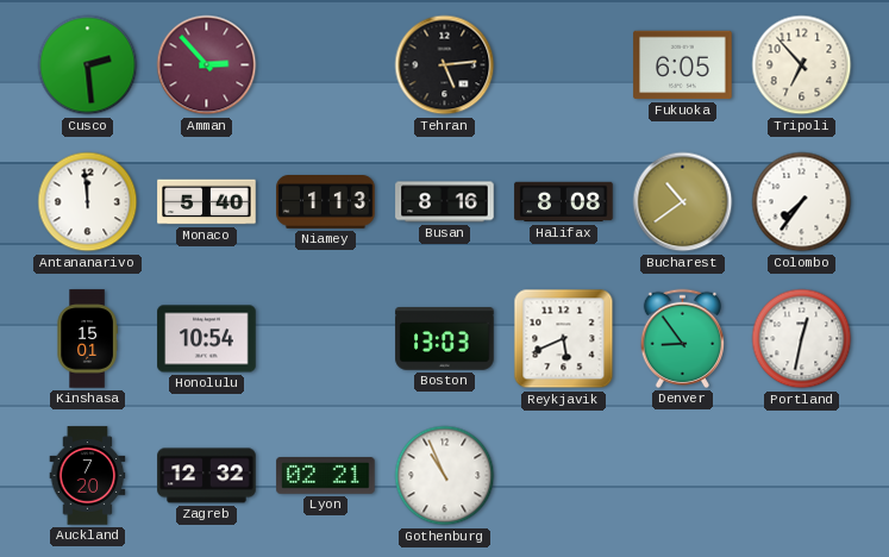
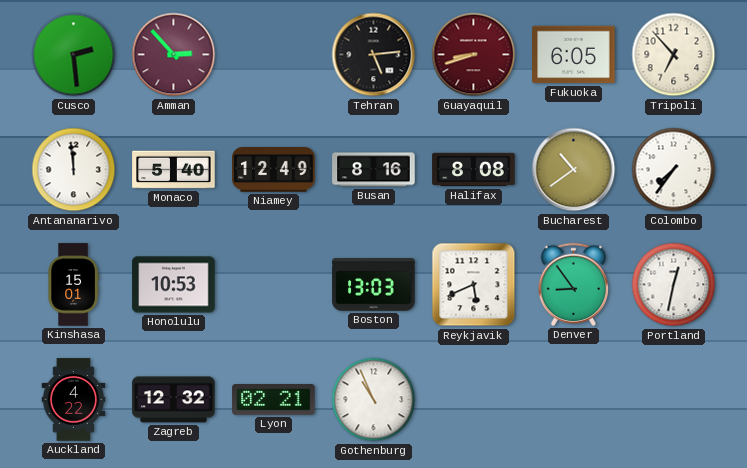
Guayaquil: none -> 8:42 (474, 55)
Niamey: 1:13 -> 12:49 (274, 170)
Honolulu: 10:54 -> 10:53 (174, 285)
Auckland: 7:20 -> 4:22 (74, 400)
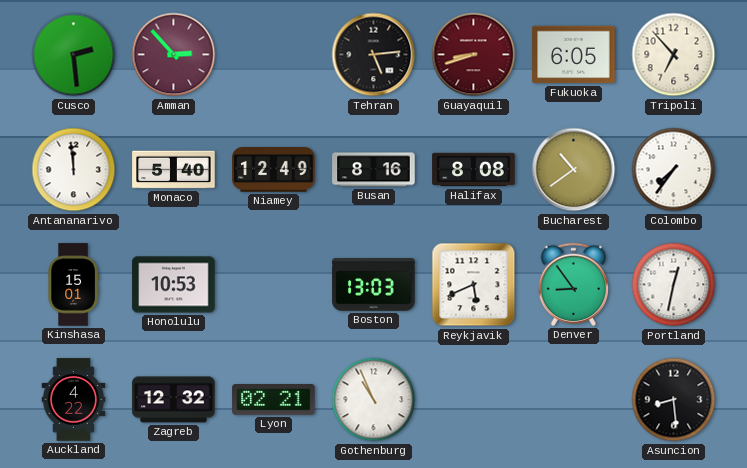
Asuncion: none -> 8:29 (674, 400)
